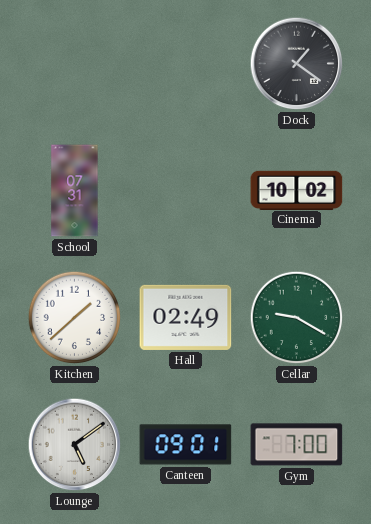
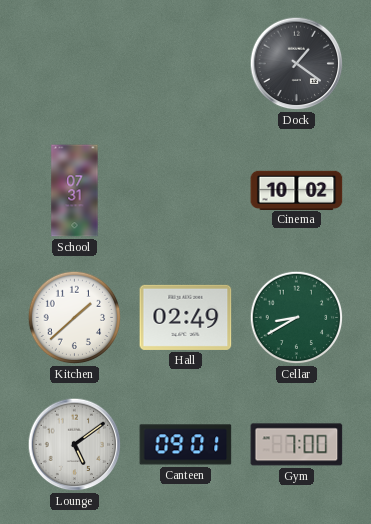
Cellar: 9:20 -> 8:40 (297, 318)
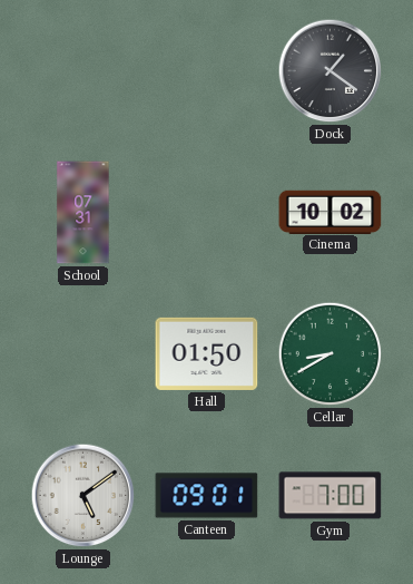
Kitchen: 1:38 -> none (75, 318)
Hall: 02:49 -> 01:50 (207, 353)
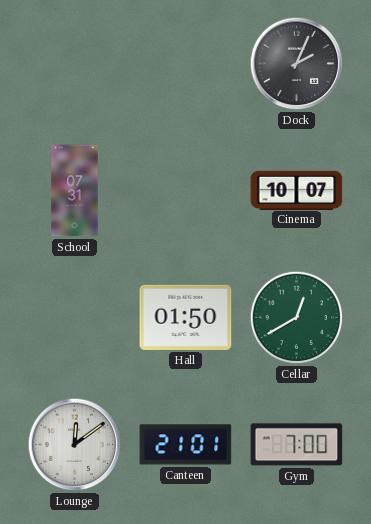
Dock: 1:21 -> 2:04 (297, 64)
Cinema: 10:02 -> 10:07 (297, 190)
Cellar: 8:40 -> 12:40 (297, 318)
Lounge: 5:09 -> 12:09 (75, 445)
Canteen: 09:01 -> 21:01 (186, 445)
